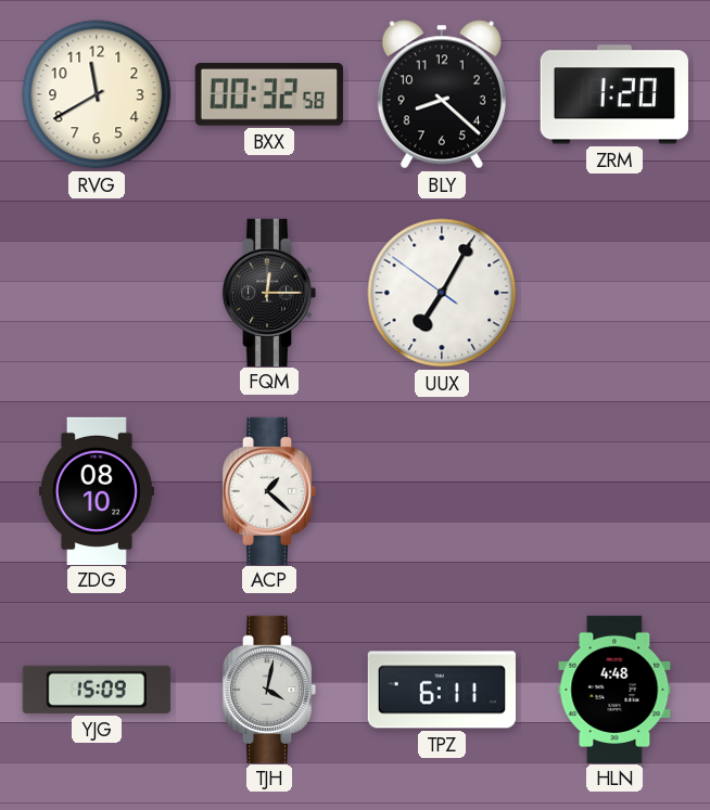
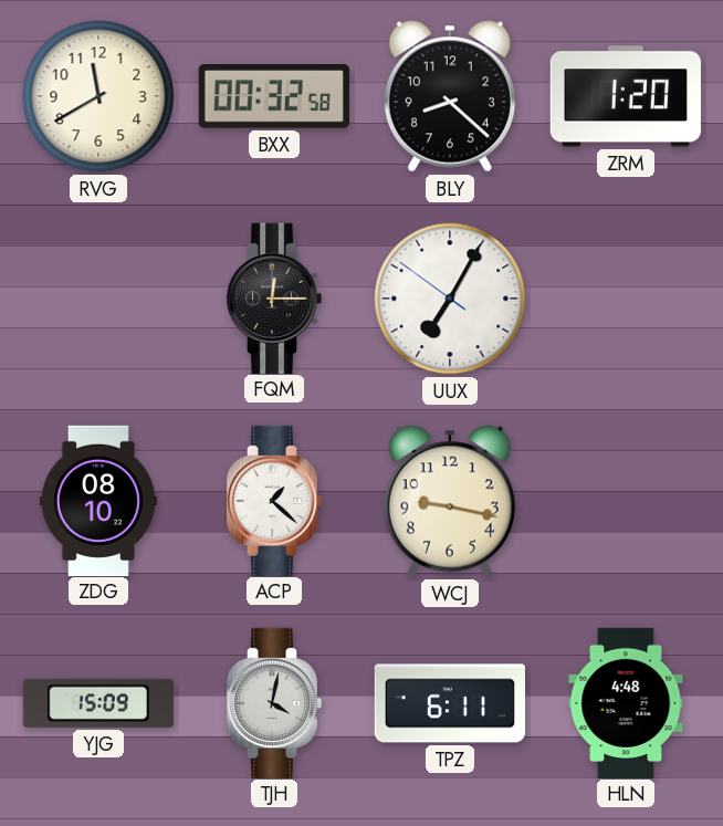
WCJ: none -> 9:17 (450, 501)
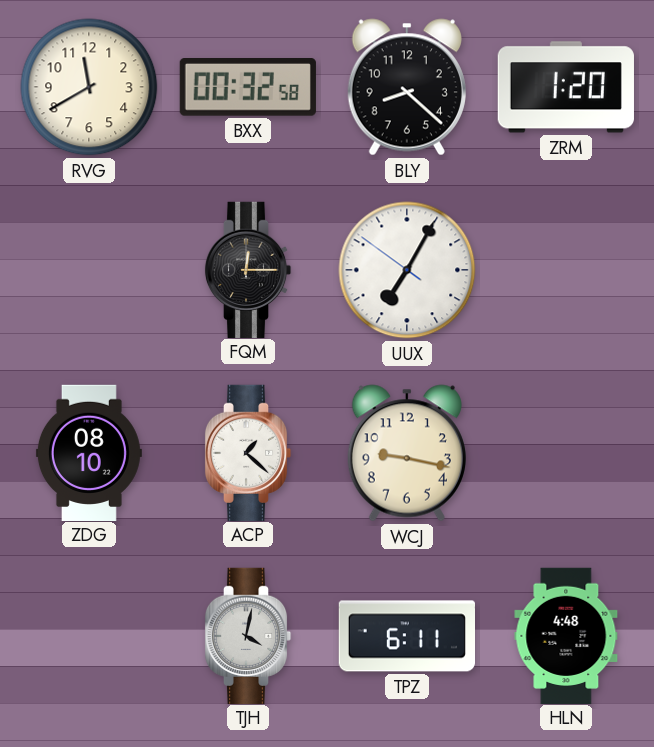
YJG: 15:09 -> none (98, 703)
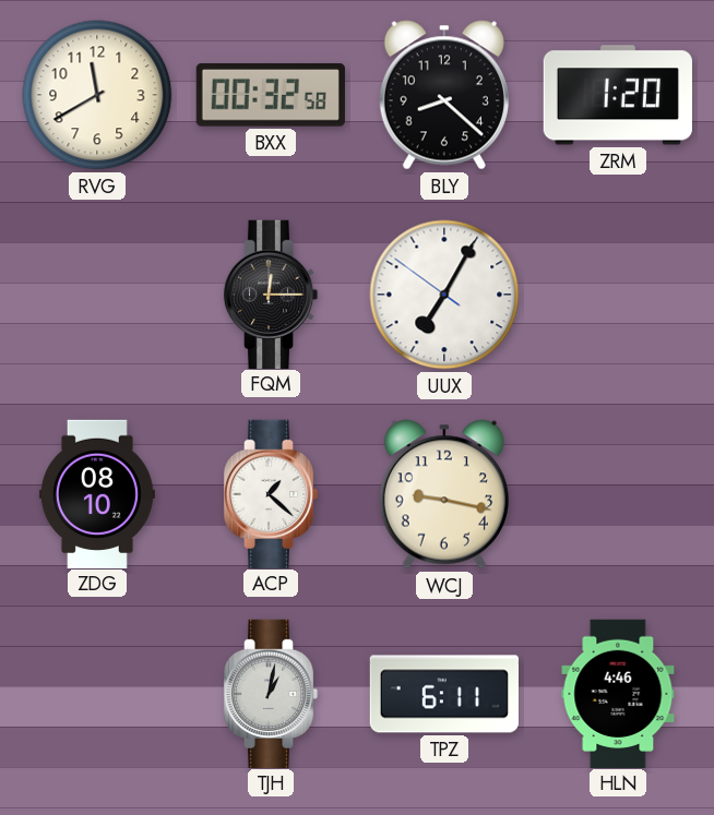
TJH: 4:02 -> 1:02 (271, 693)
HLN: 4:48 -> 4:46 (618, 693)
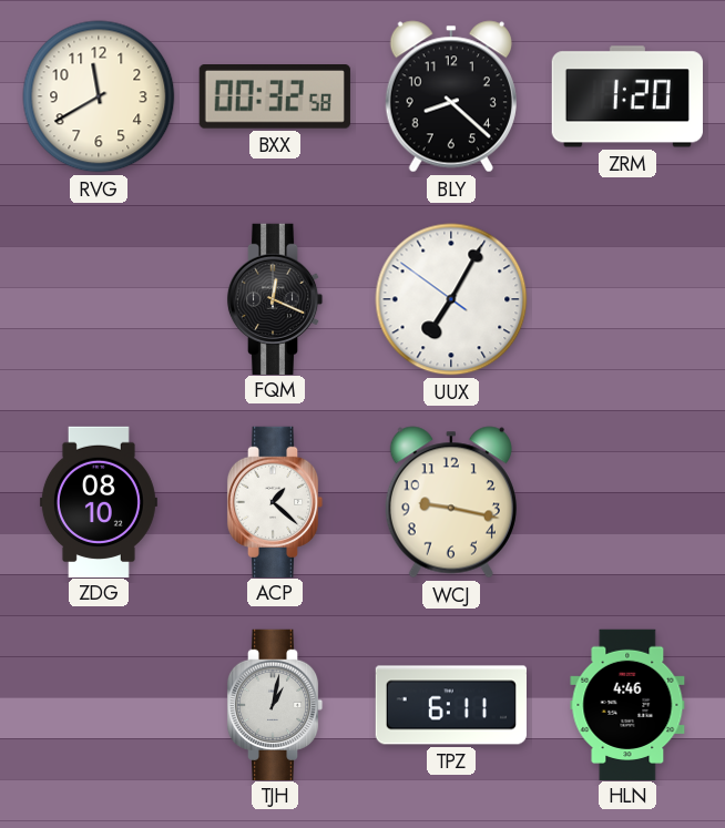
FQM: 12:15 -> 12:19 (275, 298)
